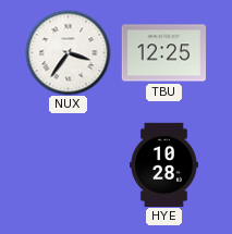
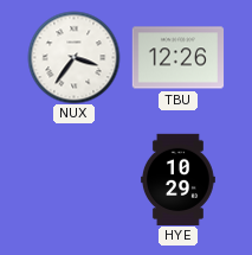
TBU: 12:25 -> 12:26 (177, 58)
HYE: 10:28 -> 10:29 (177, 179)
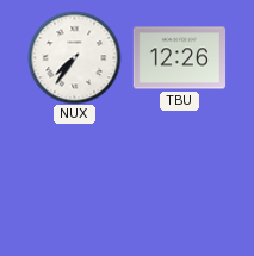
NUX: 3:36 -> 7:36 (74, 57)
HYE: 10:29 -> none (177, 179)
